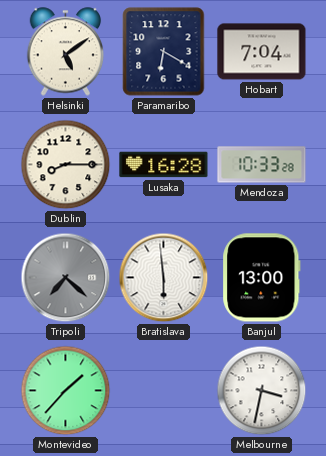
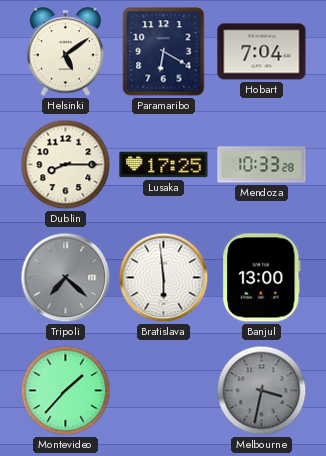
Lusaka: 16:28 -> 17:25 (164, 165)
Melbourne dial: white -> grey (262, 391)
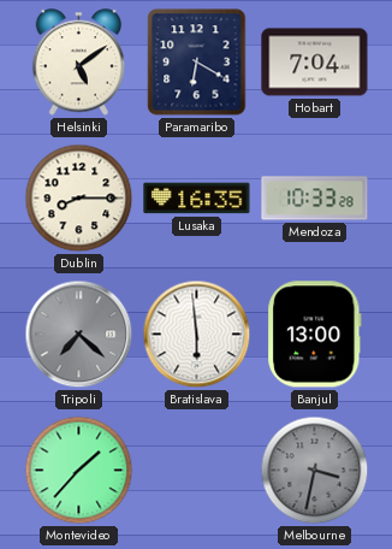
Lusaka: 17:25 -> 16:35 (197, 199)
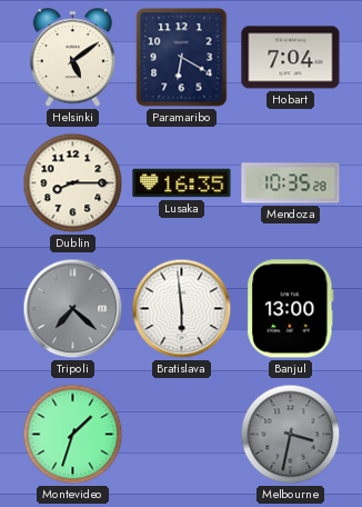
Mendoza: 10:33 -> 10:35 (291, 183)
Montevideo: 1:37 -> 1:33 (73, 435)
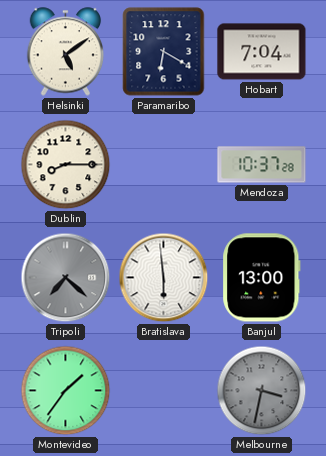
Lusaka: 16:35 -> none (182, 183)
Mendoza: 10:35 -> 10:37 (262, 165)
Montevideo: 1:33 -> 1:36 (66, 391)
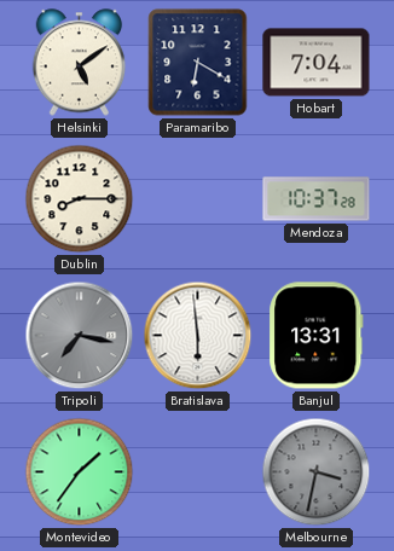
Tripoli: 7:22 -> 7:17 (80, 336)
Banjul: 13:00 -> 13:31 (317, 336)
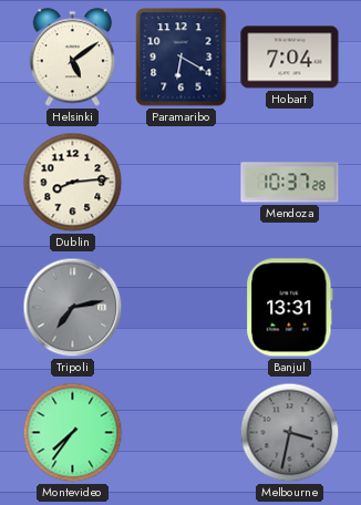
Dublin: 8:15 -> 8:14 (73, 183)
Tripoli: 7:17 -> 7:13 (73, 308)
Bratislava: 5:59 -> none (198, 336)
Montevideo: 1:36 -> 7:36 (73, 433)
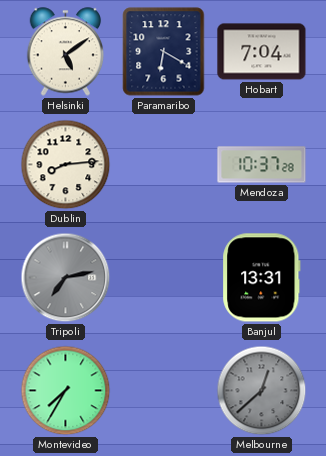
Montevideo: 7:36 -> 7:35 (66, 391)
Melbourne: 3:32 -> 12:38 (262, 391)
